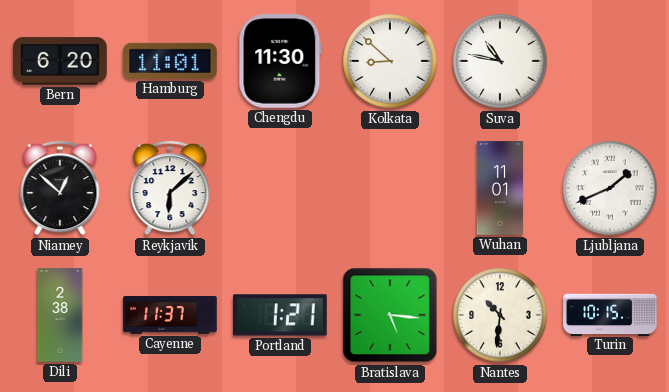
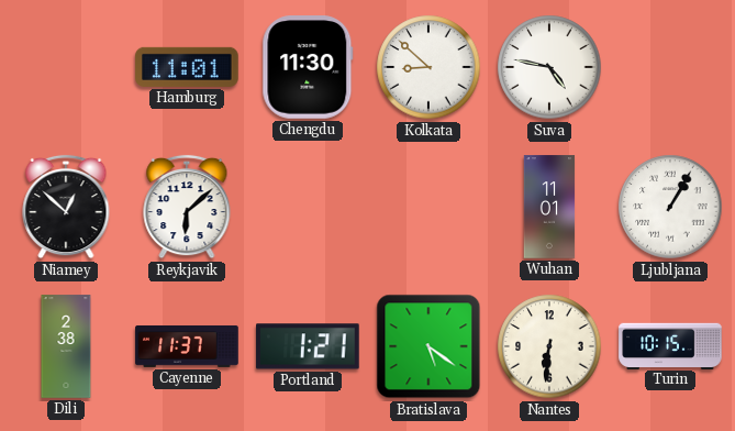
Bern: 6:20 -> none (60, 61)
Suva: 10:47 -> 4:47 (549, 67)
Ljubljana: 1:41 -> 1:05 (670, 207)
Bratislava: 5:16 -> 5:21 (428, 346)
Nantes: 10:31 -> 6:31 (549, 346)
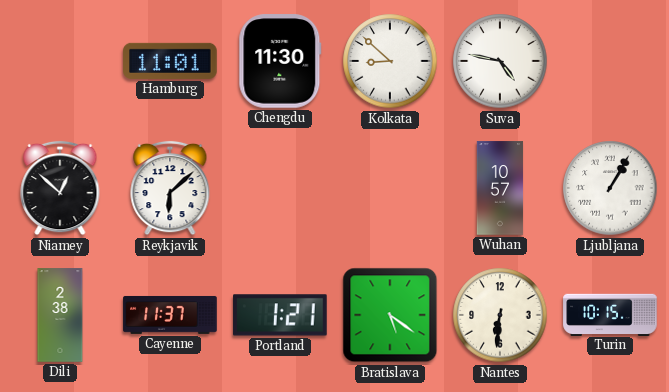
Wuhan: 11:01 -> 10:57 (500, 188)
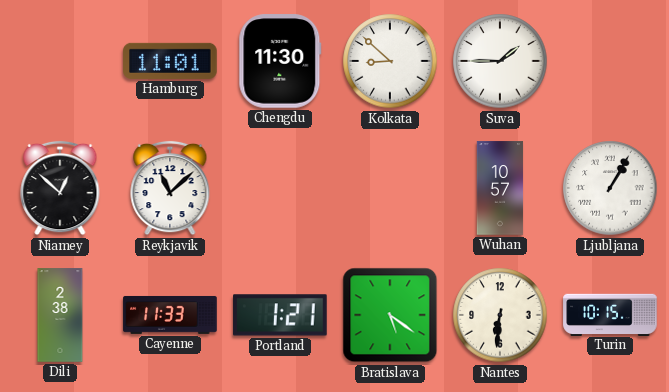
Suva: 4:47 -> 1:45 (500, 61)
Reykjavik: 6:08 -> 11:08 (170, 188)
Cayenne: 11:37 -> 11:33 (170, 315)
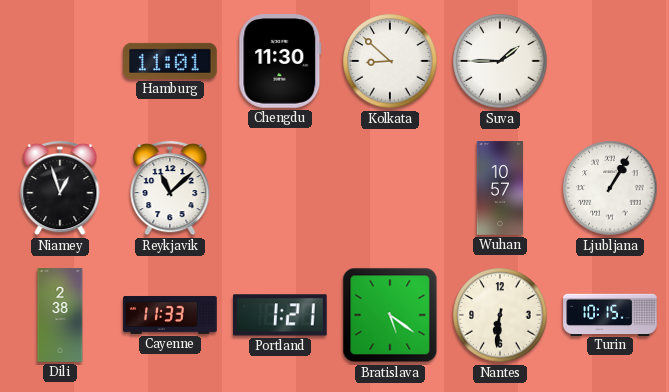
Niamey: 12:52 -> 12:57 (60, 188)
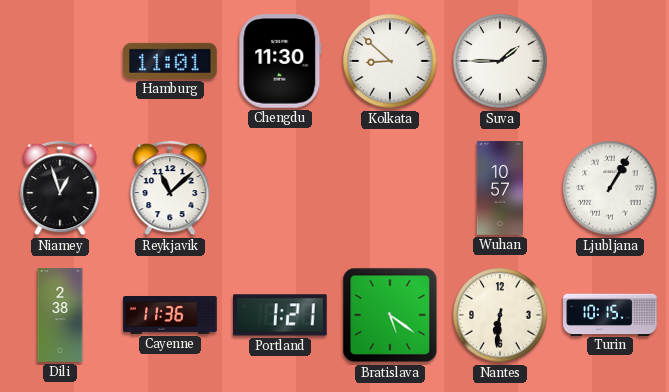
Cayenne: 11:33 -> 11:36 (170, 315)
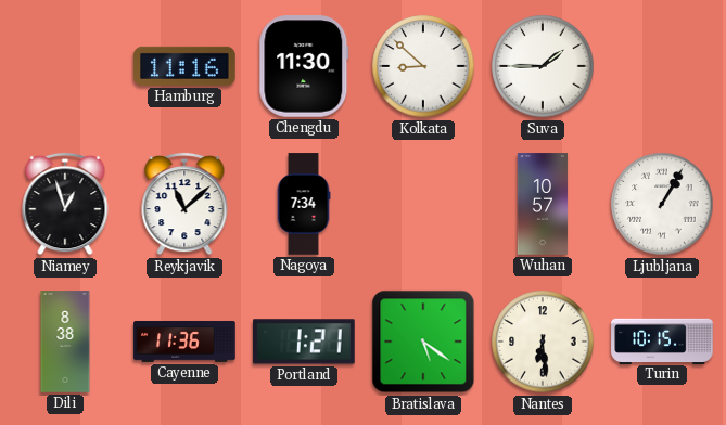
Hamburg: 11:01 -> 11:16 (184, 66)
Nagoya: none -> 7:34 (304, 204)
Dili: 2:38 -> 8:38 (65, 342)
Nantes: 6:31 -> 6:29 (543, 342)
